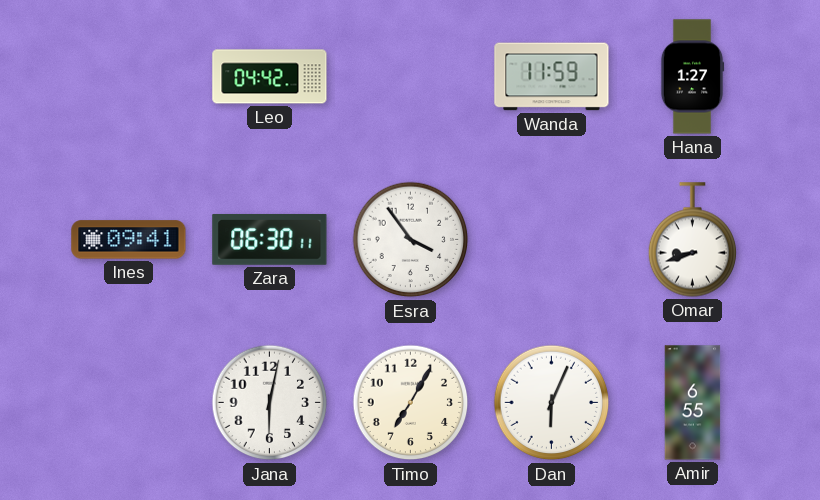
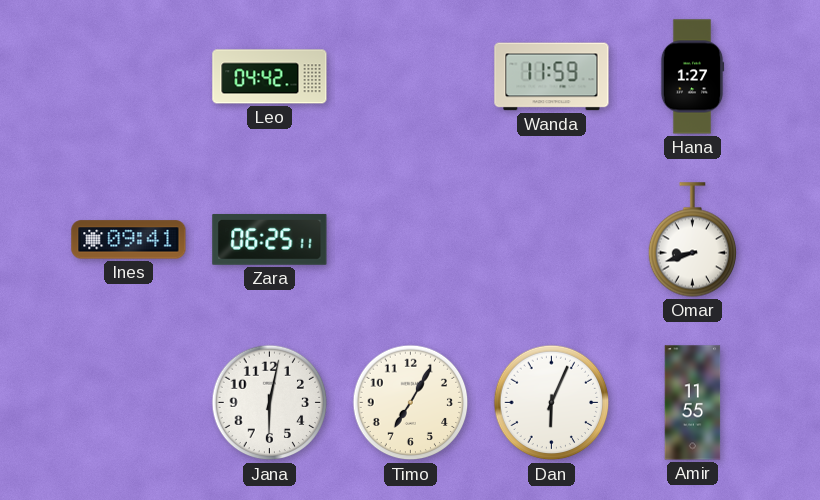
Zara: 06:30 -> 06:25 (270, 239)
Esra: 3:54 -> none (411, 240)
Amir: 6:55 -> 11:55 (693, 403)
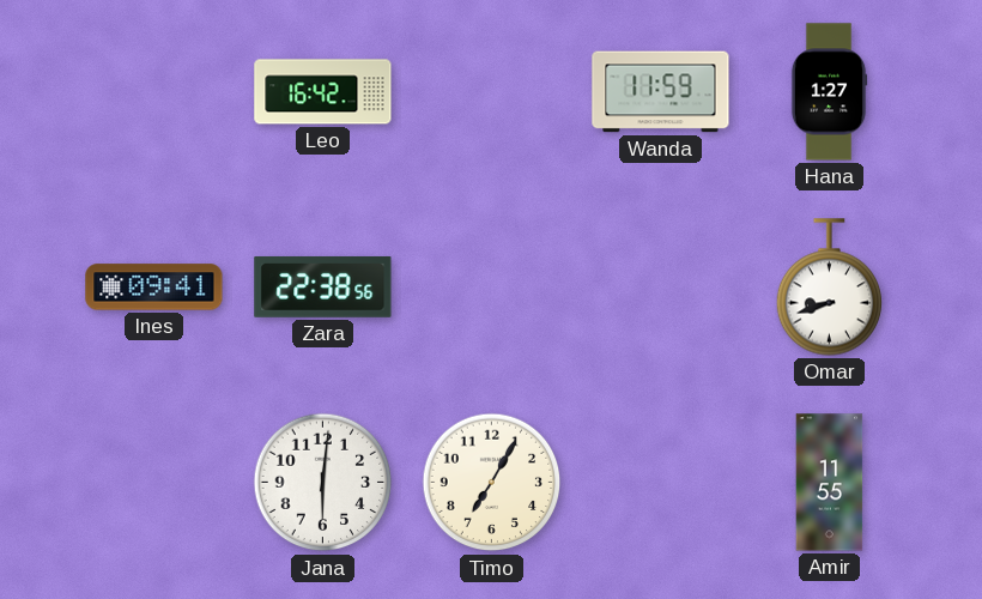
Leo: 04:42 -> 16:42 (323, 92)
Zara: 06:25 -> 22:38 (323, 286)
Jana: 6:02 -> 6:01 (323, 483)
Dan: 6:04 -> none (552, 403)
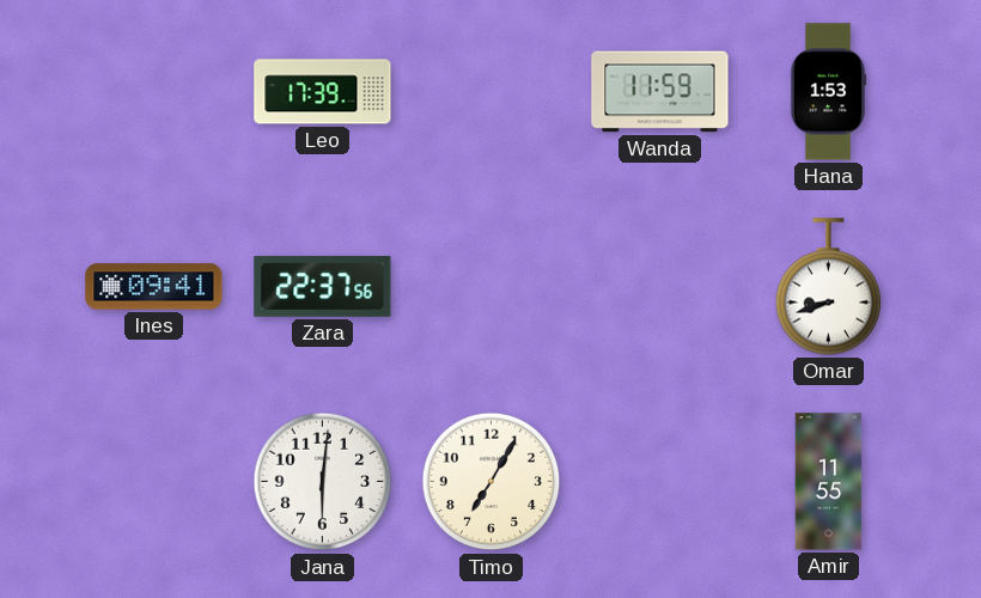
Leo: 16:42 -> 17:39 (323, 92)
Hana: 1:27 -> 1:53 (828, 92)
Zara: 22:38 -> 22:37 (323, 286)
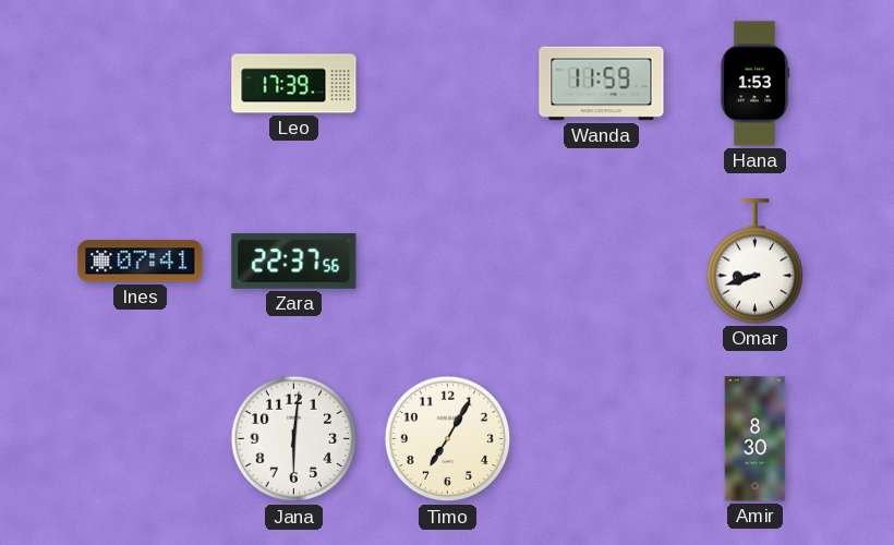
Ines: 09:41 -> 07:41 (141, 262)
Amir: 11:55 -> 8:30 (756, 439)
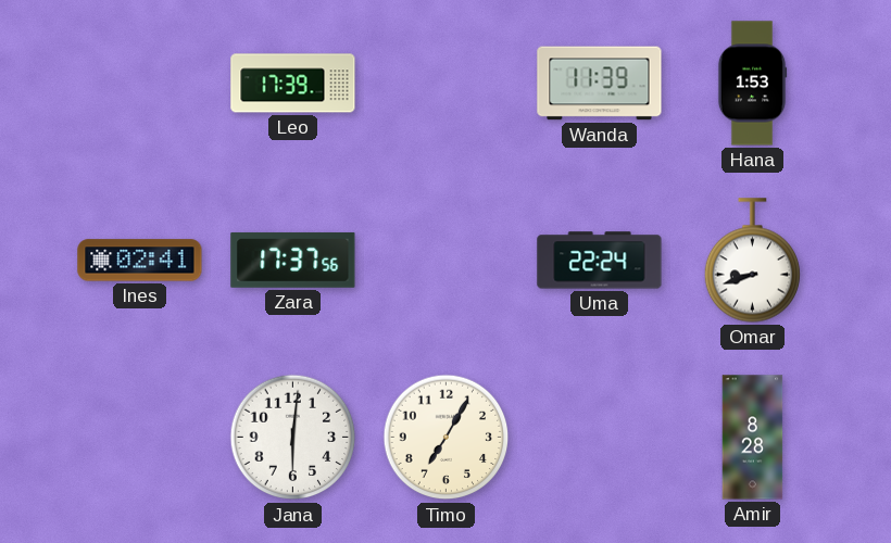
Wanda: 11:59 -> 11:39 (600, 84)
Ines: 07:41 -> 02:41 (140, 261)
Zara: 22:37 -> 17:37 (293, 260)
Uma: none -> 22:24 (600, 261)
Amir: 8:30 -> 8:28 (753, 438)
